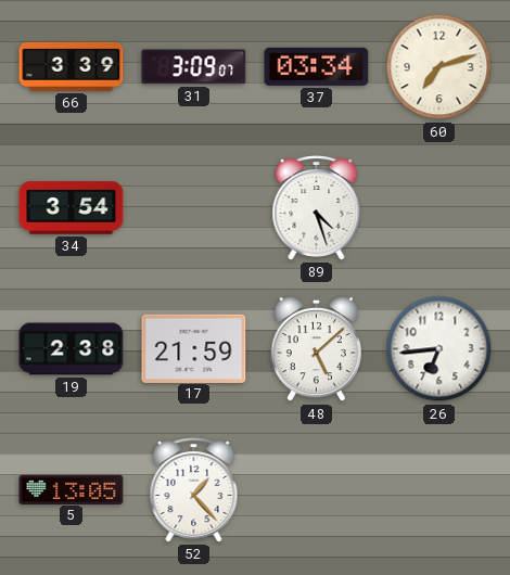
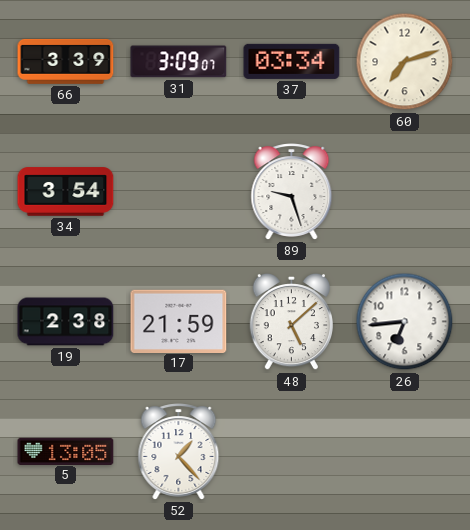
89: 4:27 -> 9:27 (292, 192)
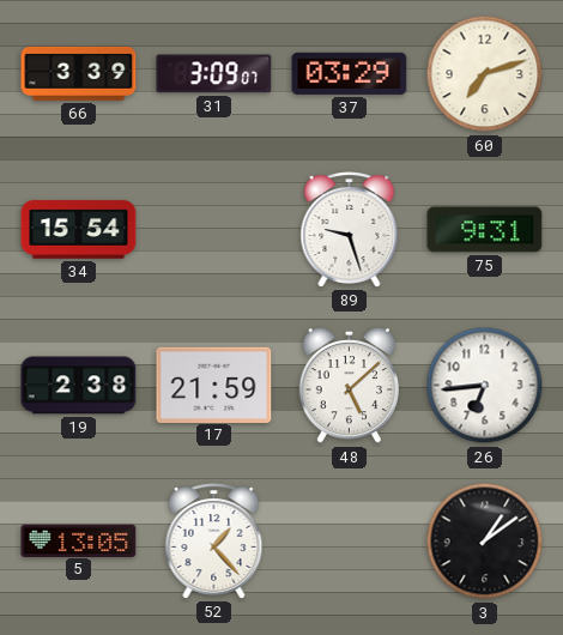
37: 03:34 -> 03:29 (350, 73)
34: 3:54 -> 15:54 (79, 230)
75: none -> 9:31 (485, 230)
3: none -> 1:09 (485, 542)
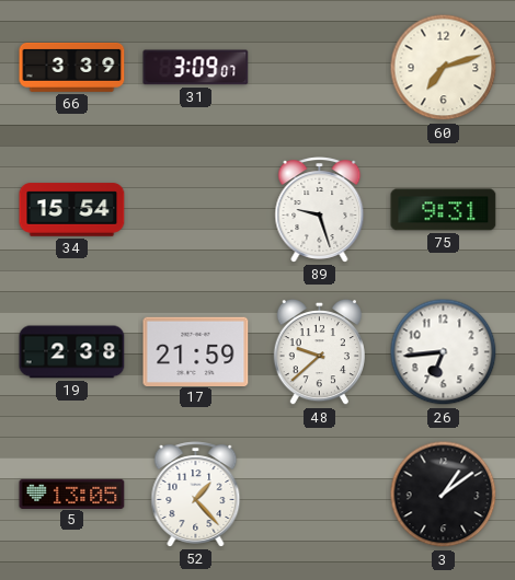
37: 03:29 -> none (350, 73)
48: 5:08 -> 9:38 (319, 352)
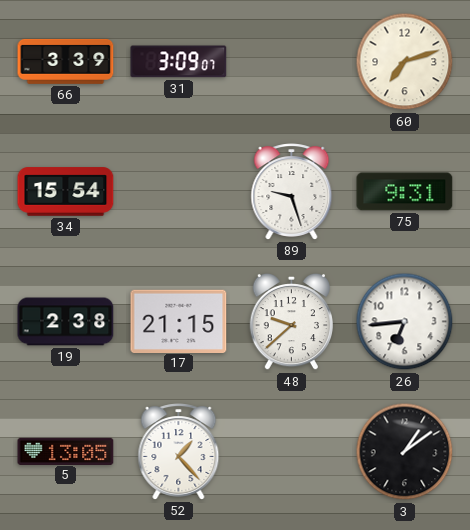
17: 21:59 -> 21:15 (179, 321)
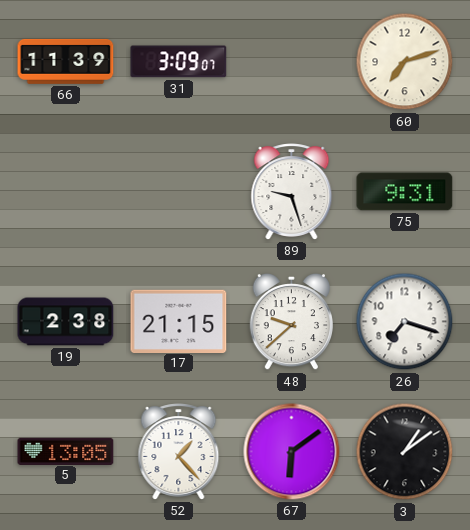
66: 3:39 -> 11:39 (66, 61)
34: 15:54 -> none (66, 192)
26: 6:44 -> 7:18 (405, 322)
67: none -> 6:09 (292, 452)
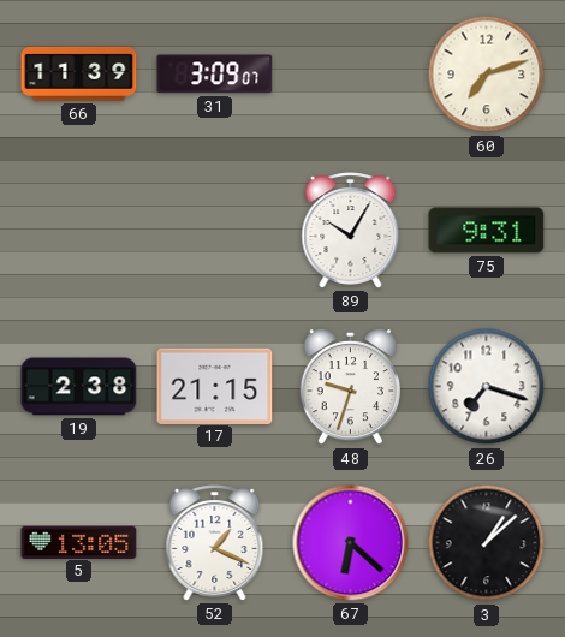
89: 9:27 -> 10:05 (351, 231)
48: 9:38 -> 9:33 (350, 387)
52: 1:23 -> 1:19 (215, 543)
67: 6:09 -> 6:22 (351, 543)
3: 1:09 -> 1:08 (487, 543)
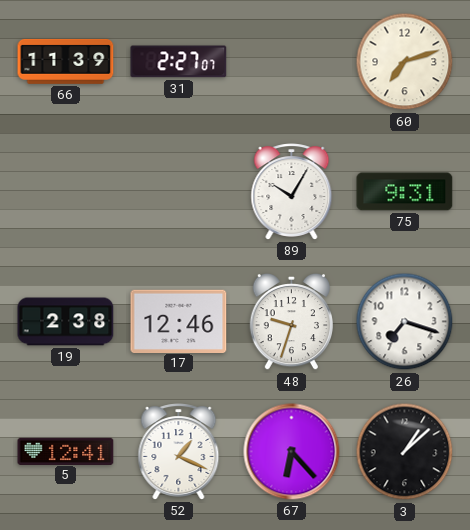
31: 3:09 -> 2:27 (179, 62)
17: 21:15 -> 12:46 (179, 321)
5: 13:05 -> 12:41 (66, 451)
67: 6:22 -> 6:23 (292, 452)
